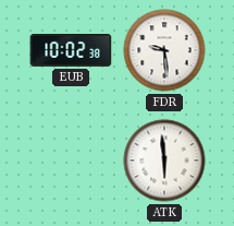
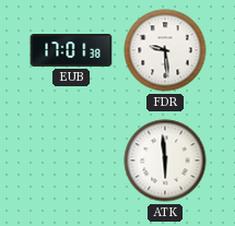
EUB: 10:02 -> 17:01 (71, 51)
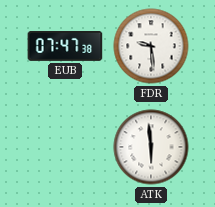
EUB: 17:01 -> 07:47 (65, 47)
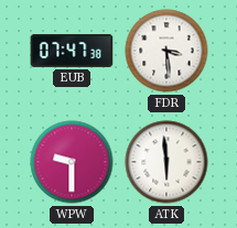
FDR: 9:29 -> 3:29 (166, 51)
WPW: none -> 9:30 (72, 162)
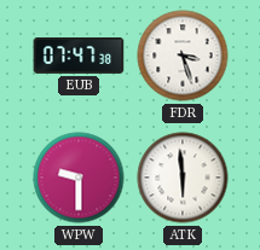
FDR: 3:29 -> 3:27 (183, 56)
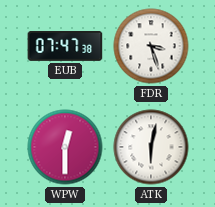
WPW: 9:30 -> 12:30 (65, 147)
ATK: 5:59 -> 6:02 (151, 147)
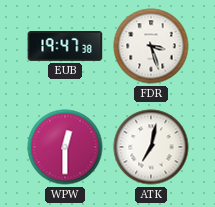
EUB: 07:47 -> 19:47 (65, 47)
ATK: 6:02 -> 7:02 (151, 147)
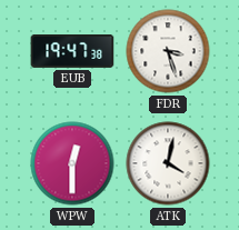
ATK: 7:02 -> 4:02 (168, 163)
